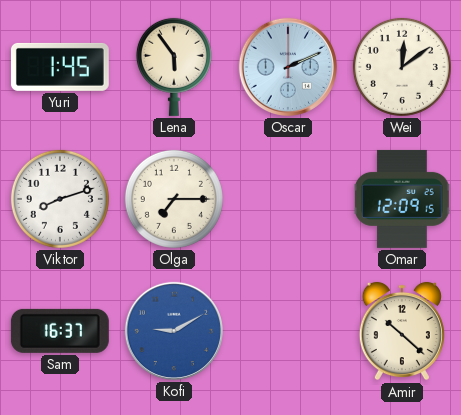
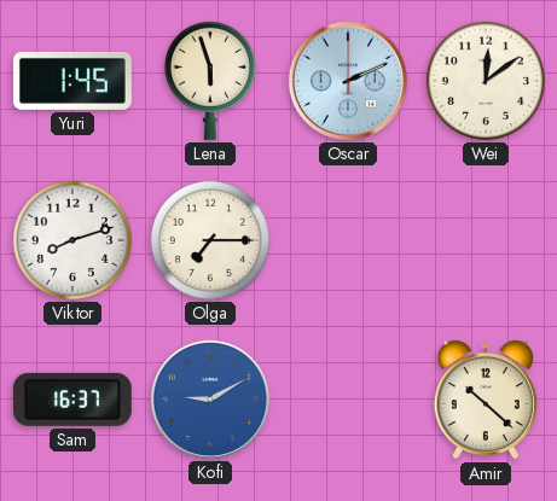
Lena: 5:54 -> 5:57 (210, 81)
Omar: 12:09 -> none (402, 199)
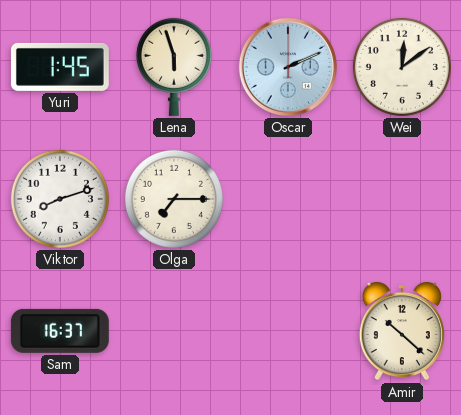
Kofi: 9:10 -> none (210, 400)
